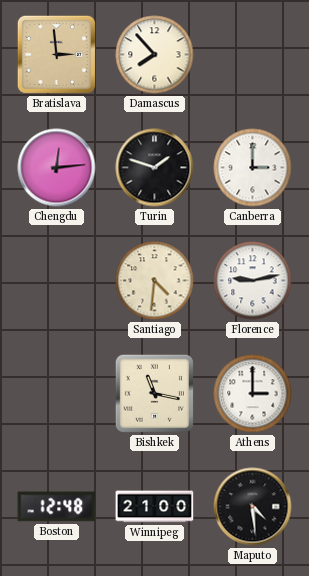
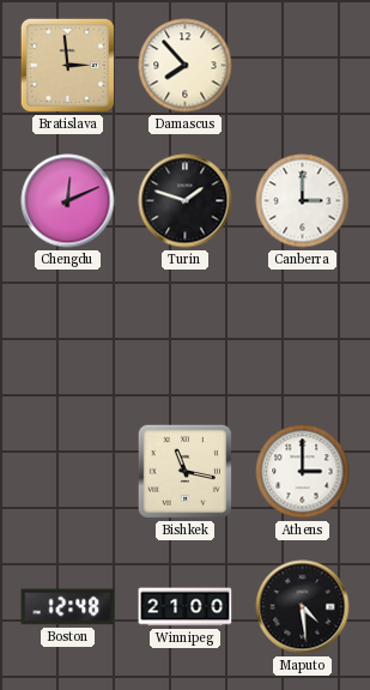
Chengdu: 12:14 -> 12:11 (68, 201)
Santiago: 4:31 -> none (155, 281)
Florence: 9:13 -> none (253, 281)
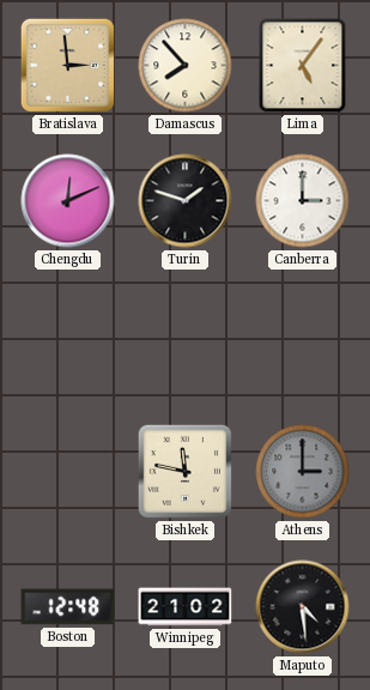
Lima: none -> 5:06 (303, 66)
Bishkek: 11:17 -> 11:47 (184, 471)
Athens dial: white -> grey (303, 472)
Winnipeg: 21:00 -> 21:02 (186, 607)
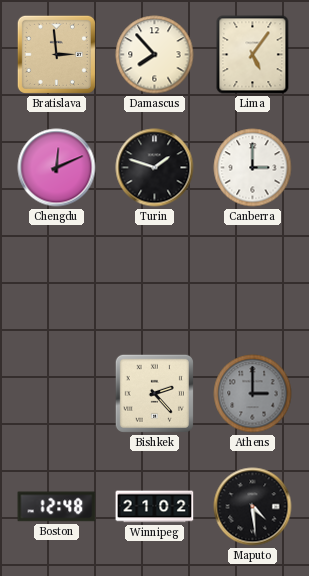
Bishkek: 11:47 -> 2:23 (154, 393)
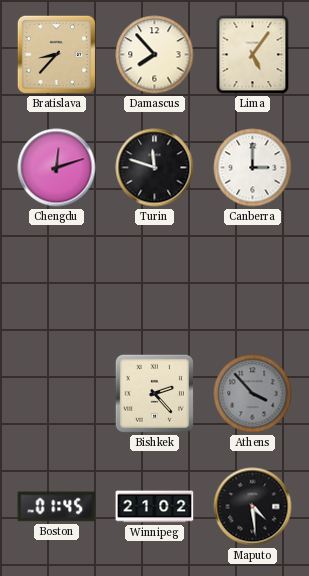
Bratislava: 2:59 -> 8:37 (56, 54)
Chengdu: 12:11 -> 12:12 (57, 168)
Turin: 1:48 -> 11:48 (155, 168)
Athens: 3:00 -> 3:53 (253, 394)
Boston: 12:48 -> 01:45 (57, 507)
